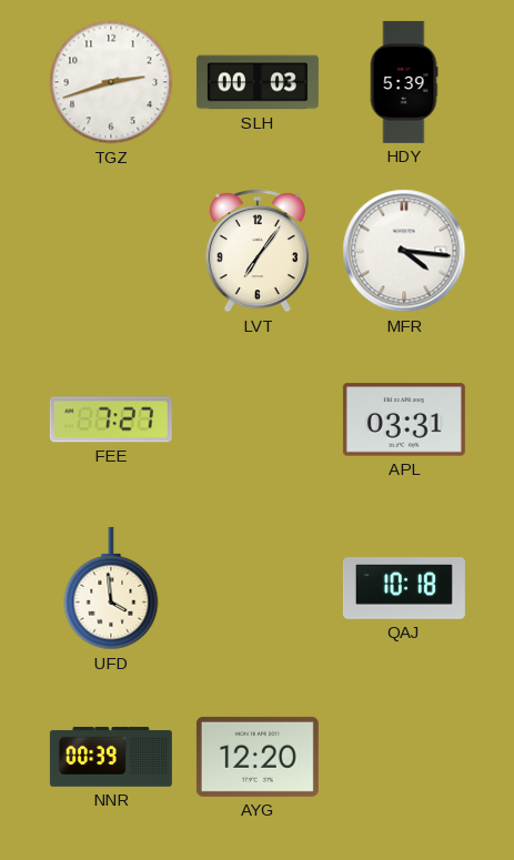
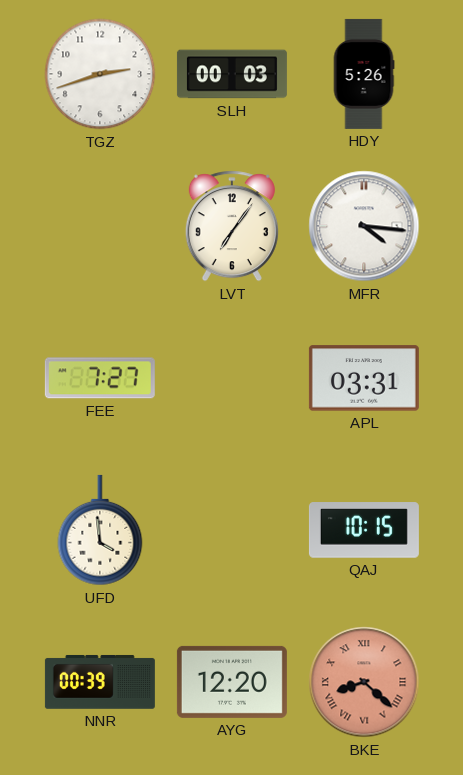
HDY: 5:39 -> 5:26 (364, 74)
QAJ: 10:18 -> 10:15 (364, 530)
BKE: none -> 8:22 (364, 682)
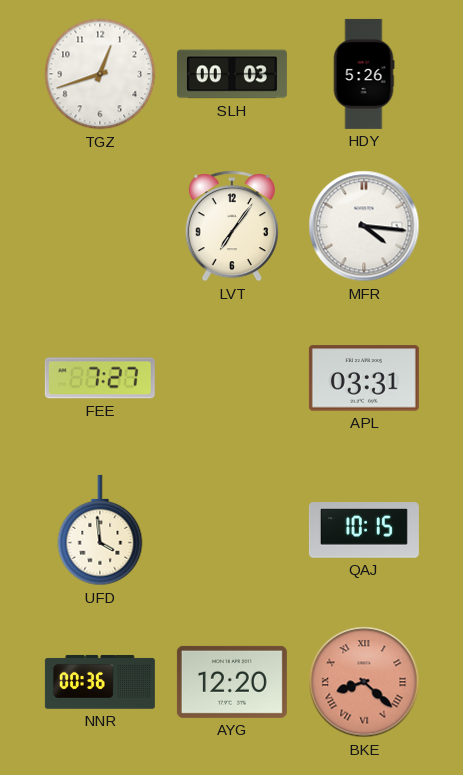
TGZ: 2:42 -> 12:42 (100, 74)
NNR: 00:39 -> 00:36 (100, 682)
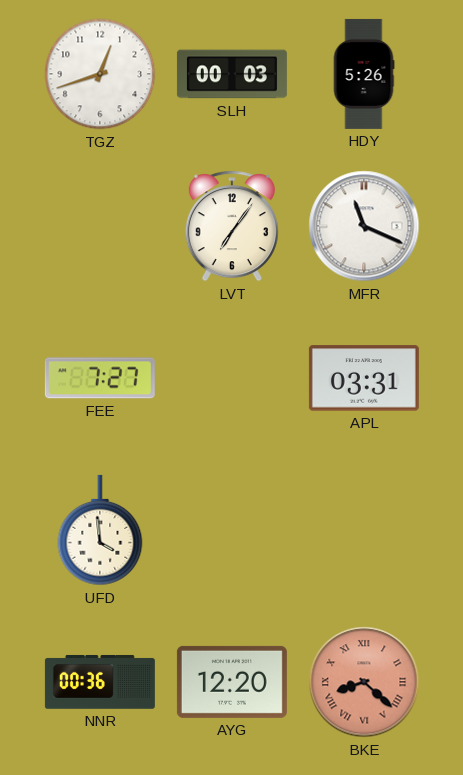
MFR: 4:16 -> 11:19 (364, 226)
QAJ: 10:15 -> none (364, 530)
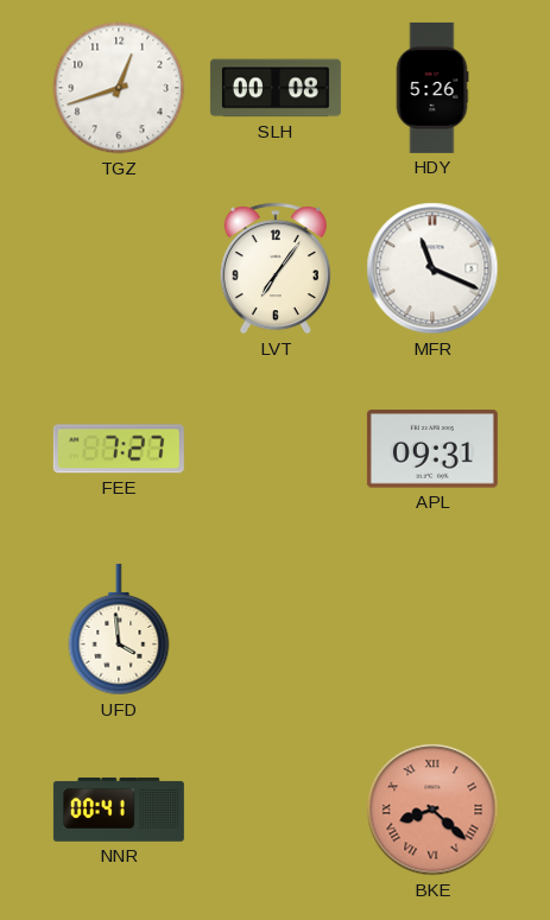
SLH: 00:03 -> 00:08 (276, 88)
APL: 03:31 -> 09:31 (432, 449)
NNR: 00:36 -> 00:41 (119, 810)
AYG: 12:20 -> none (232, 682)
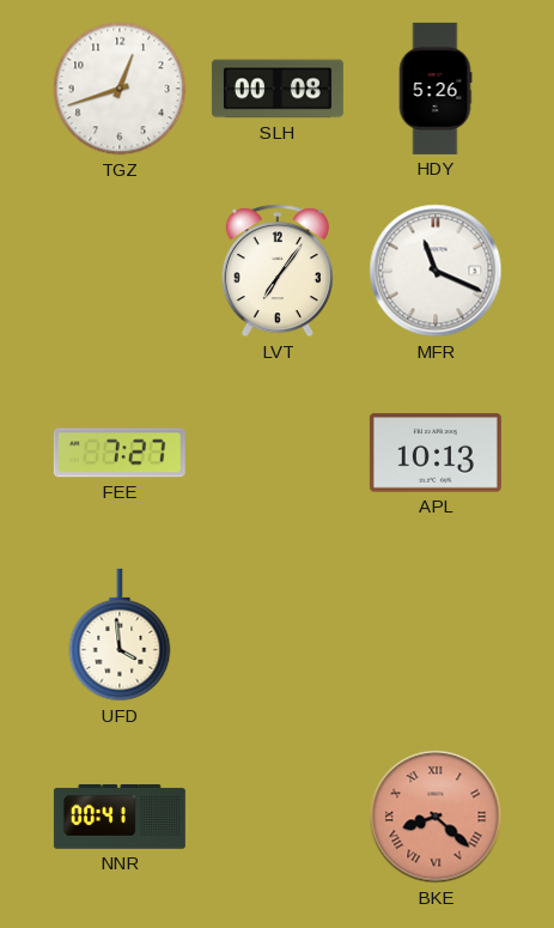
APL: 09:31 -> 10:13 (436, 453)
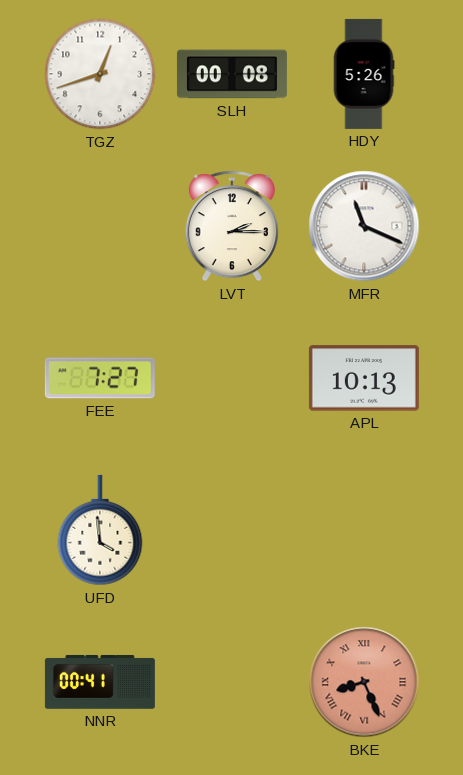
LVT: 7:06 -> 2:15 (232, 226)
BKE: 8:22 -> 8:26 (364, 682)
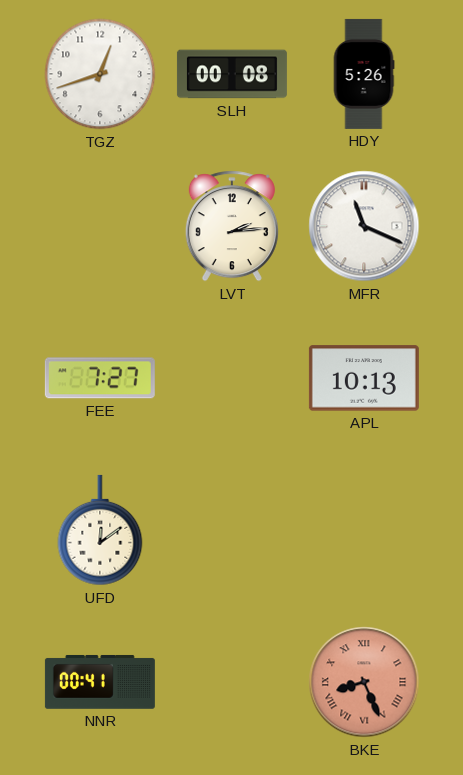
LVT: 2:15 -> 2:14 (232, 226)
UFD: 3:59 -> 12:09 (100, 530)
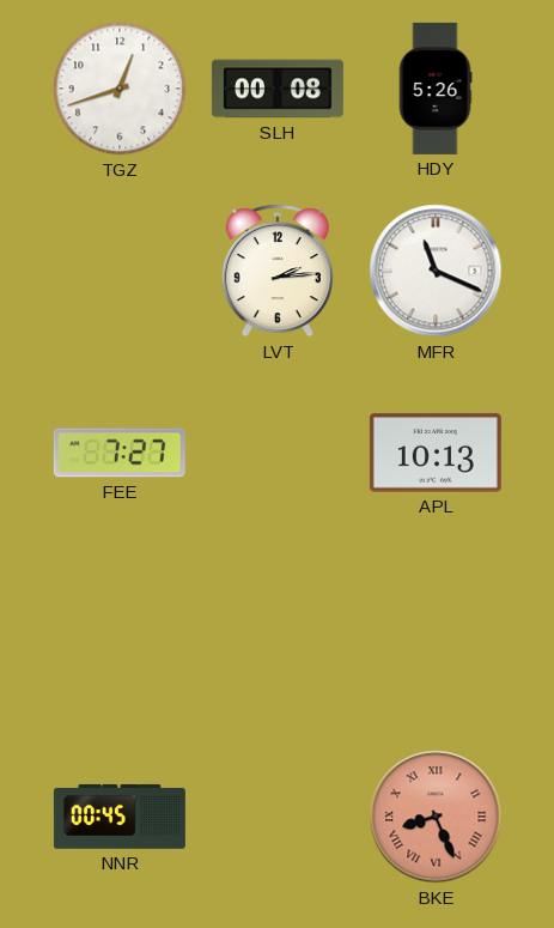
UFD: 12:09 -> none (100, 530)
NNR: 00:41 -> 00:45 (120, 817)
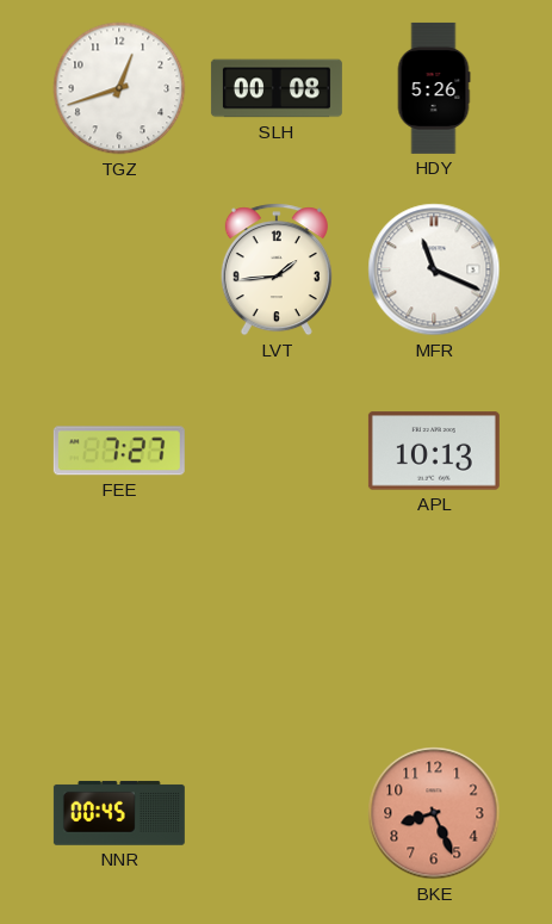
LVT: 2:14 -> 1:44 (277, 269)
BKE numerals: Roman -> Arabic (434, 813)
